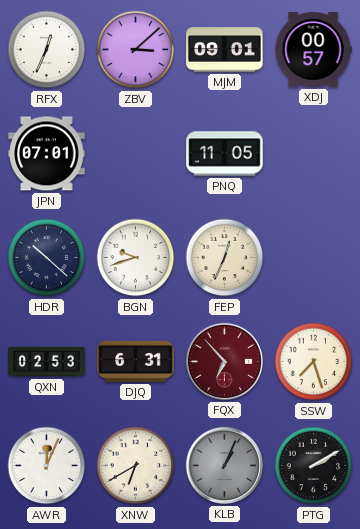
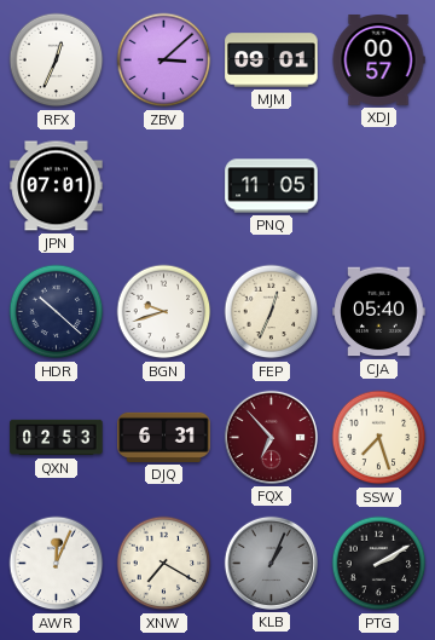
CJA: none -> 05:40 (379, 312)
XNW: 6:40 -> 7:20 (164, 564)
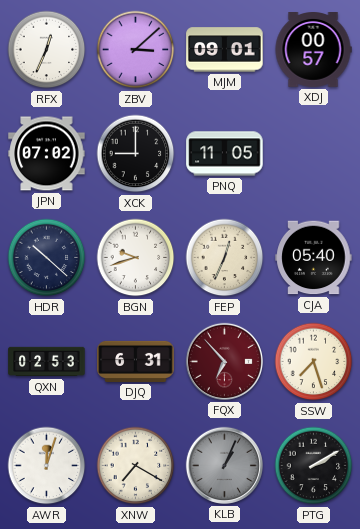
JPN: 07:01 -> 07:02 (47, 154)
XCK: none -> 9:00 (136, 154)
AWR: 12:04 -> 12:03 (47, 466)
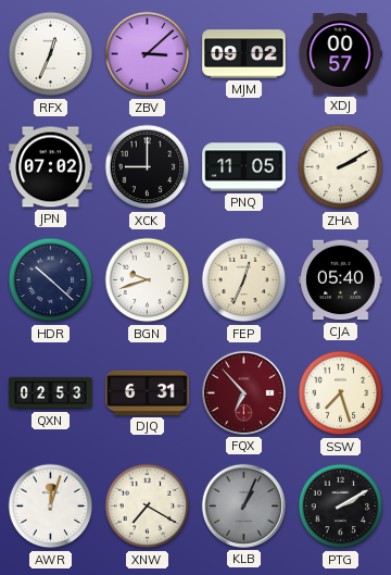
MJM: 09:01 -> 09:02 (244, 54)
ZHA: none -> 2:10 (341, 167)
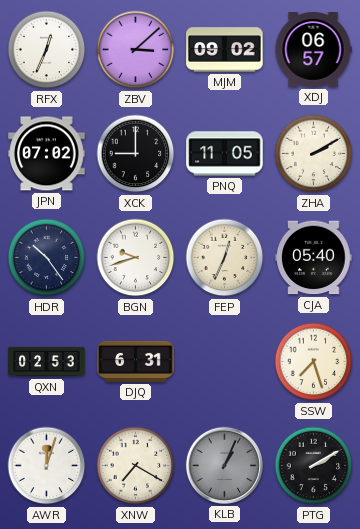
XDJ: 00:57 -> 06:57 (313, 50)
HDR: 10:22 -> 10:24 (47, 258)
FQX: 6:53 -> none (243, 392)
